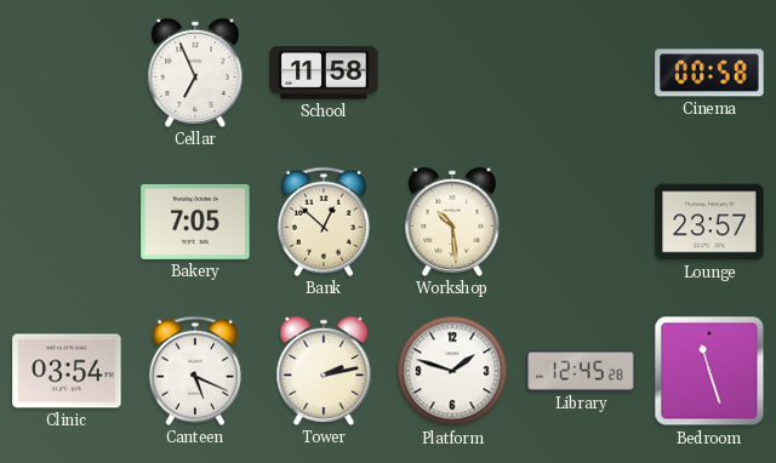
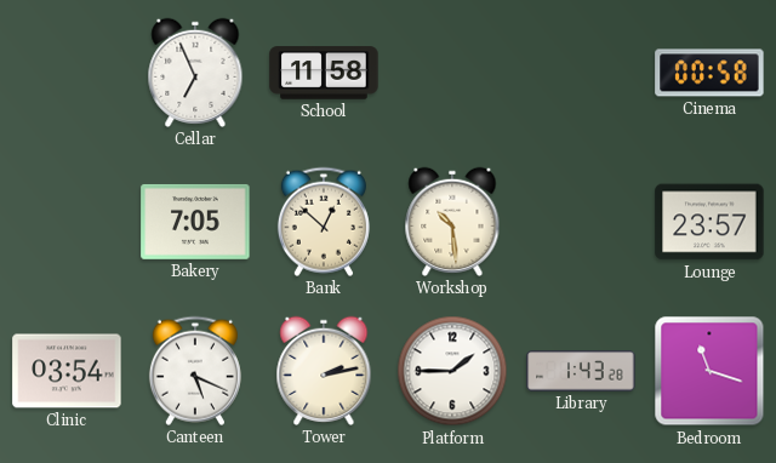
Platform: 1:48 -> 1:45 (452, 371)
Library: 12:45 -> 1:43 (581, 371)
Bedroom: 11:27 -> 11:18 (709, 371)
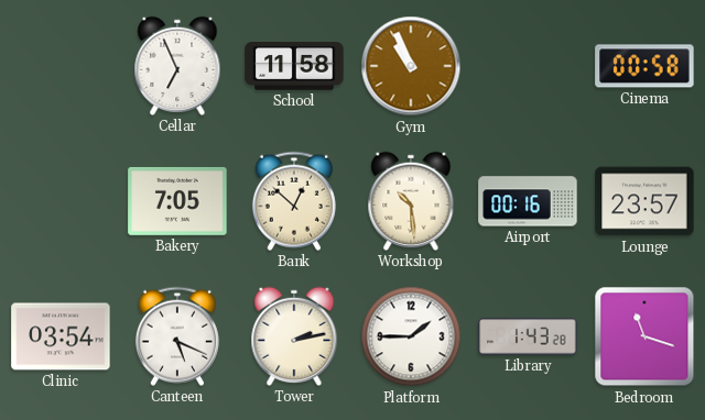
Gym: none -> 10:56 (411, 66)
Airport: none -> 00:16 (528, 201)
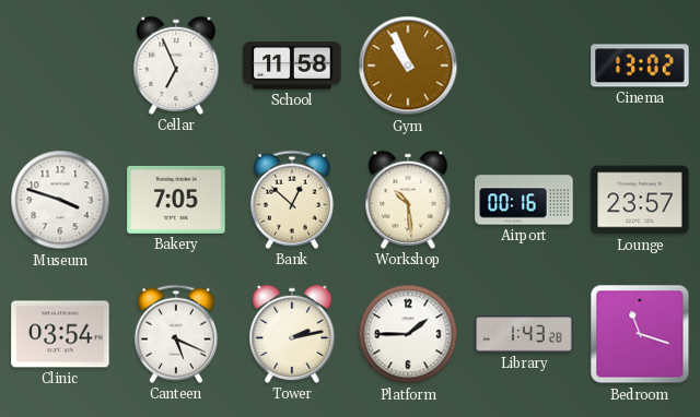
Cinema: 00:58 -> 13:02 (640, 65)
Museum: none -> 3:48 (60, 200)
